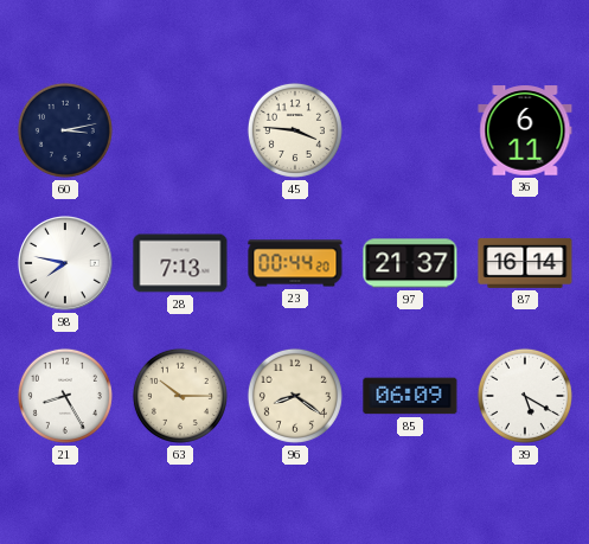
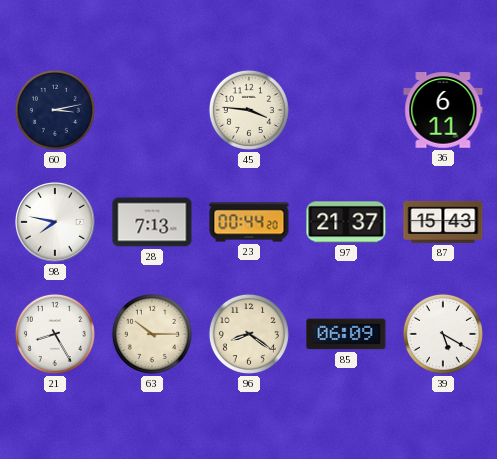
87: 16:14 -> 15:43 (443, 222)
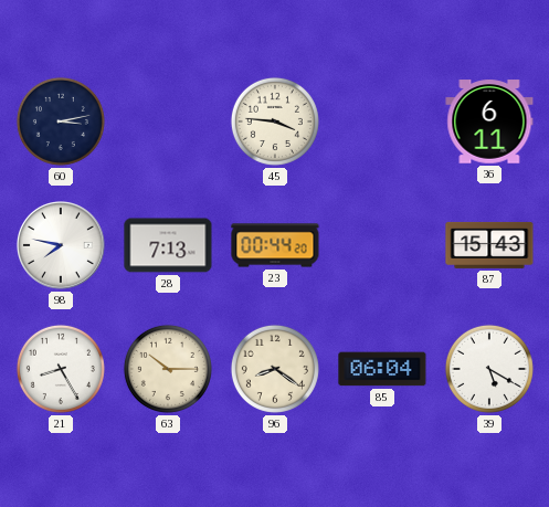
97: 21:37 -> none (346, 222)
85: 06:09 -> 06:04 (382, 369)
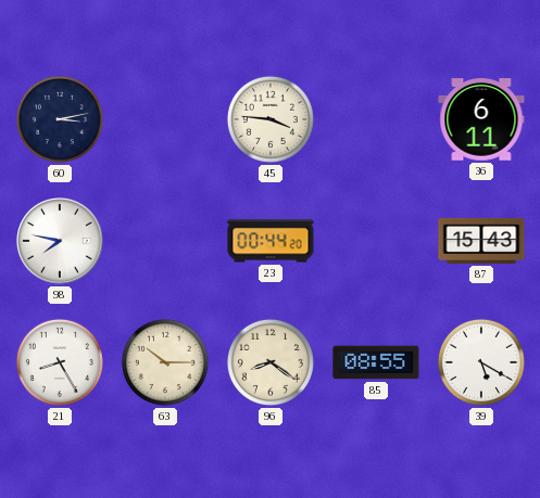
28: 7:13 -> none (168, 245)
85: 06:04 -> 08:55 (376, 362)
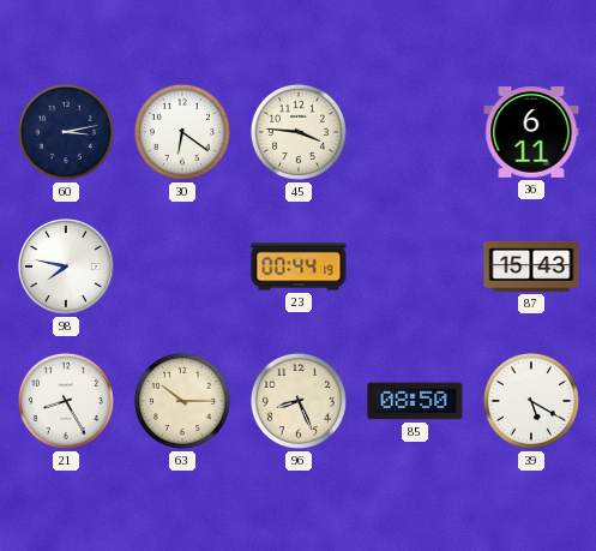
30: none -> 6:21 (182, 132)
23: 00:44:20 -> 00:44:19 (299, 266)
96: 8:21 -> 8:26 (299, 401)
85: 08:55 -> 08:50 (415, 401)
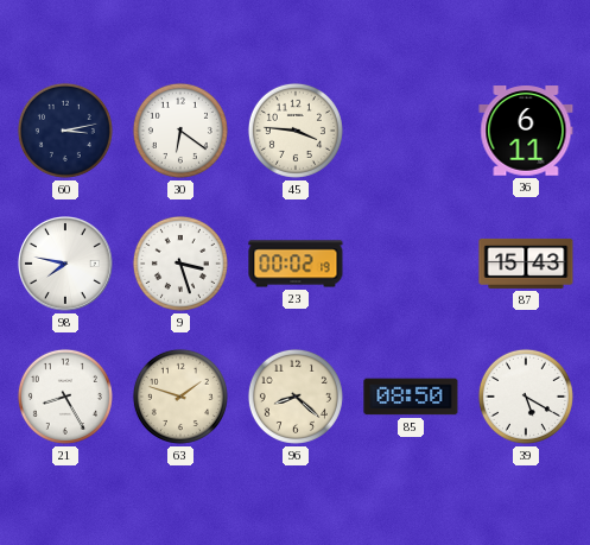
9: none -> 3:27 (180, 264)
23: 00:44 -> 00:02 (296, 264)
63: 10:15 -> 1:48 (180, 397)
96: 8:26 -> 8:22 (296, 397)
